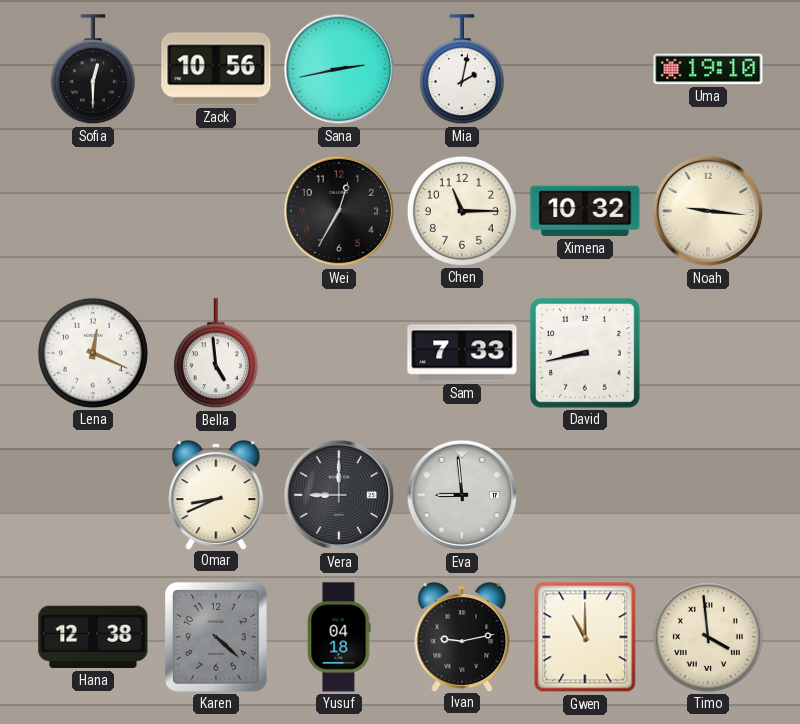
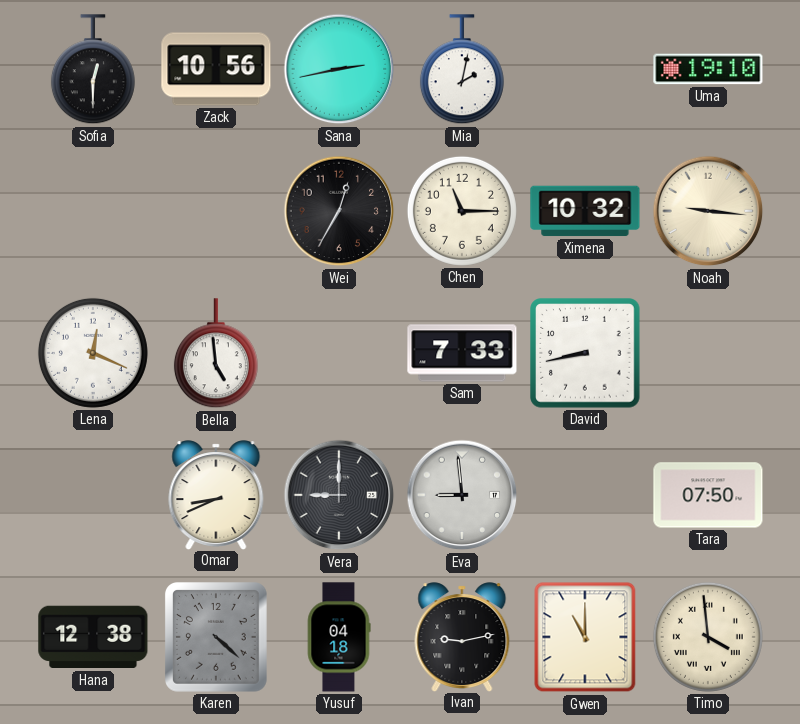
Tara: none -> 07:50 (708, 495)
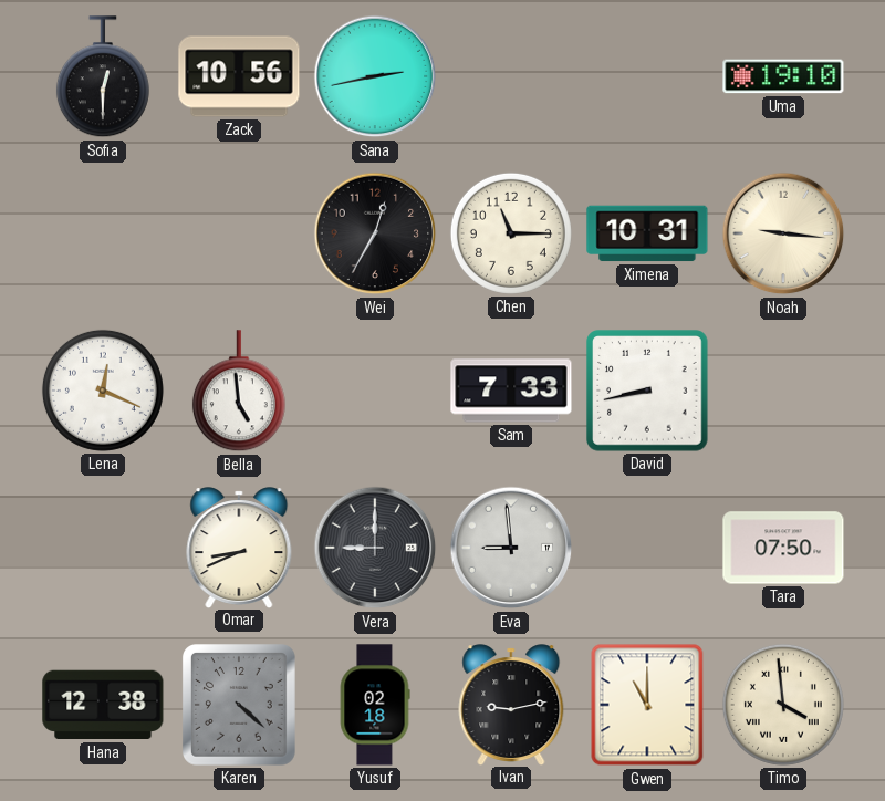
Mia: 2:02 -> none (462, 70)
Ximena: 10:32 -> 10:31 (647, 233)
Yusuf: 04:18 -> 02:18 (375, 705)
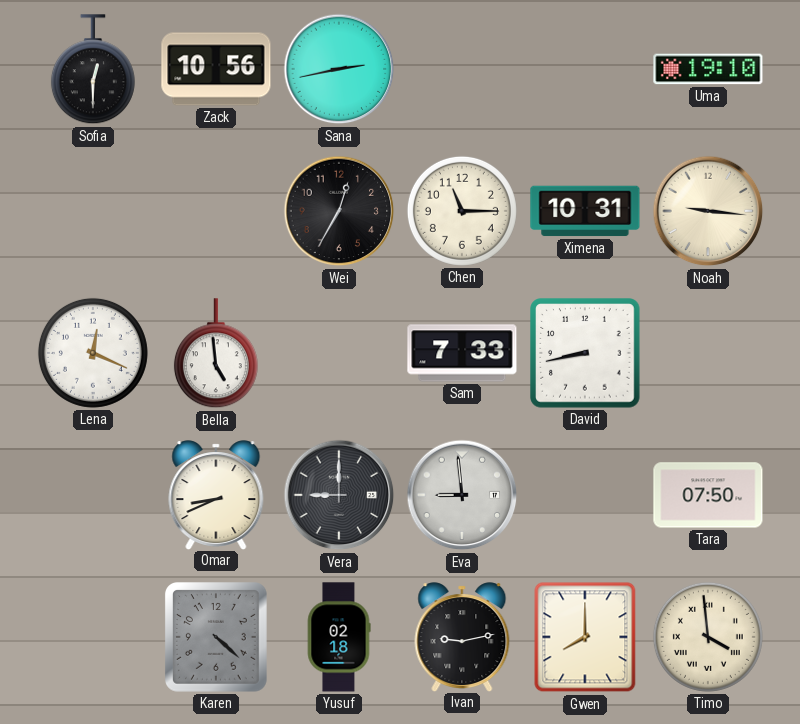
Hana: 12:38 -> none (103, 705)
Gwen: 11:00 -> 8:00 (585, 637)
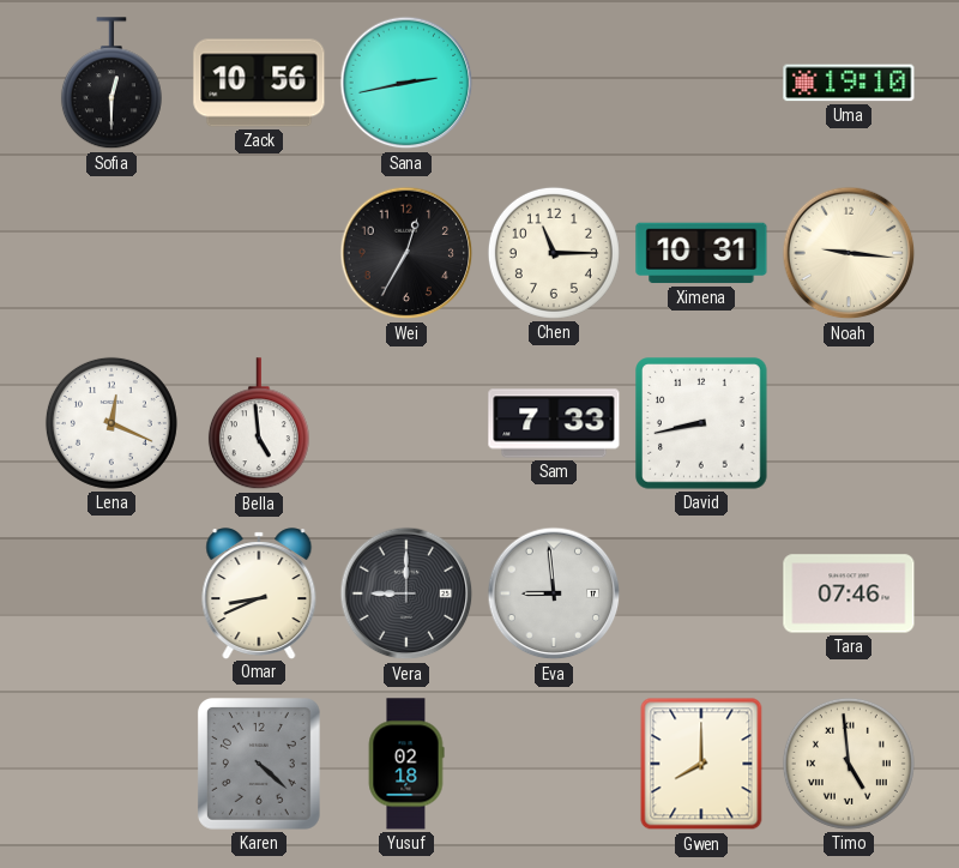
Tara: 07:50 -> 07:46 (849, 593)
Ivan: 9:13 -> none (462, 637)
Timo: 3:59 -> 4:59 (849, 764)
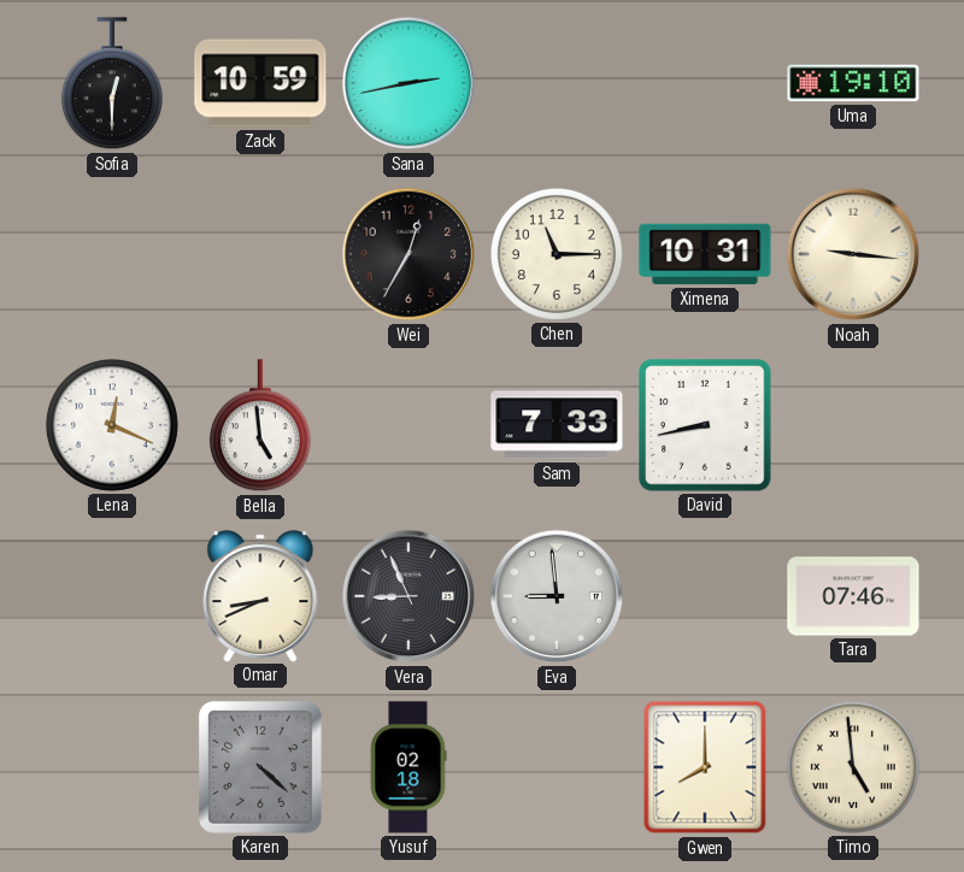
Zack: 10:56 -> 10:59 (260, 83)
Vera: 9:00 -> 8:56 (408, 596)
